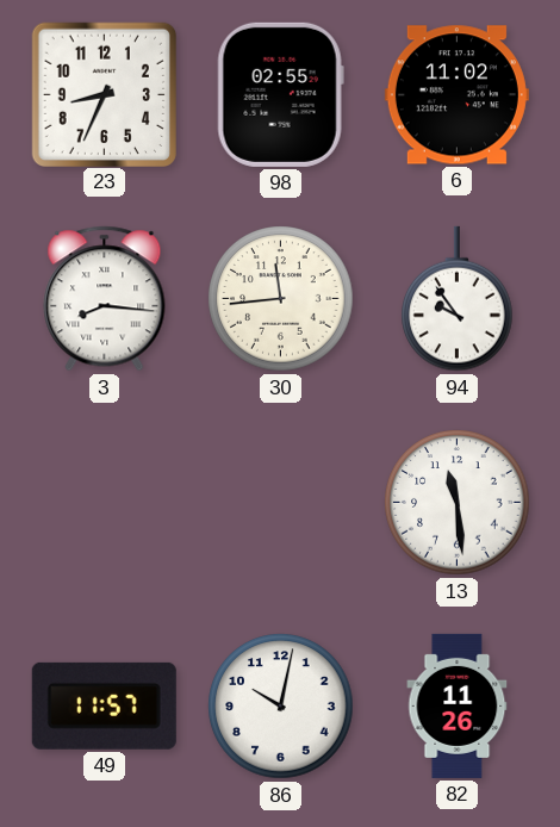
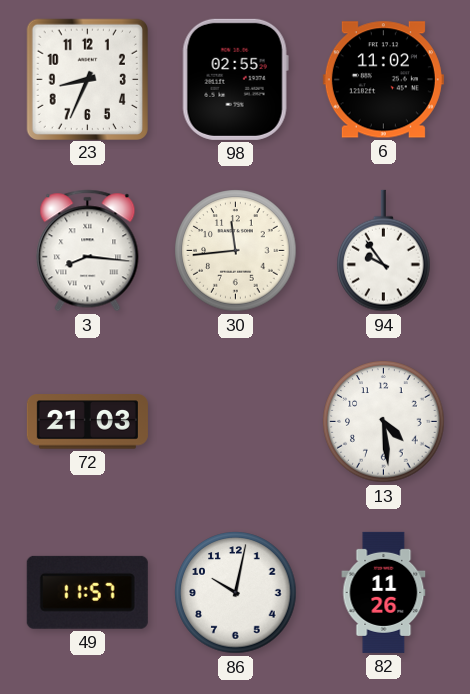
72: none -> 21:03 (87, 422)
13: 11:29 -> 4:29 (384, 422)
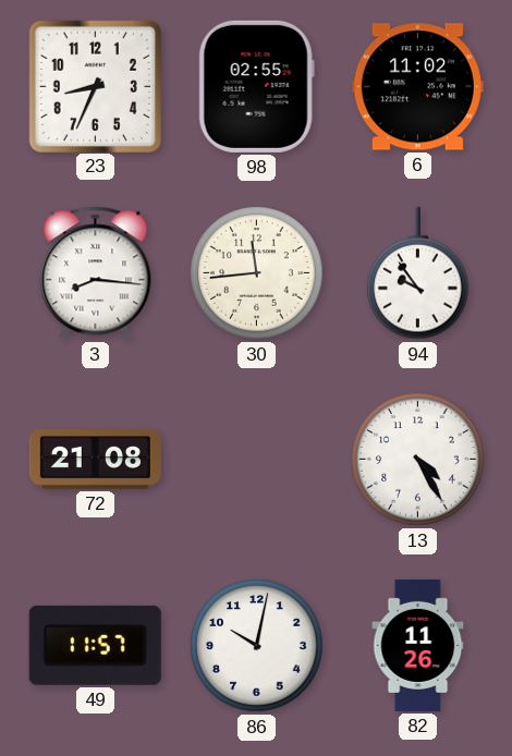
72: 21:03 -> 21:08 (95, 460)
13: 4:29 -> 4:25 (418, 460)
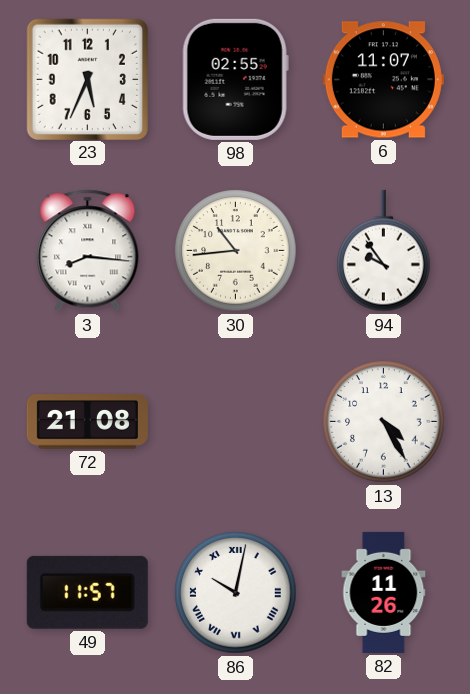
23: 8:34 -> 5:34 (87, 79)
6: 11:02 -> 11:07 (383, 80)
30: 11:44 -> 10:44 (236, 251)
86 numerals: Arabic -> Roman (236, 593)
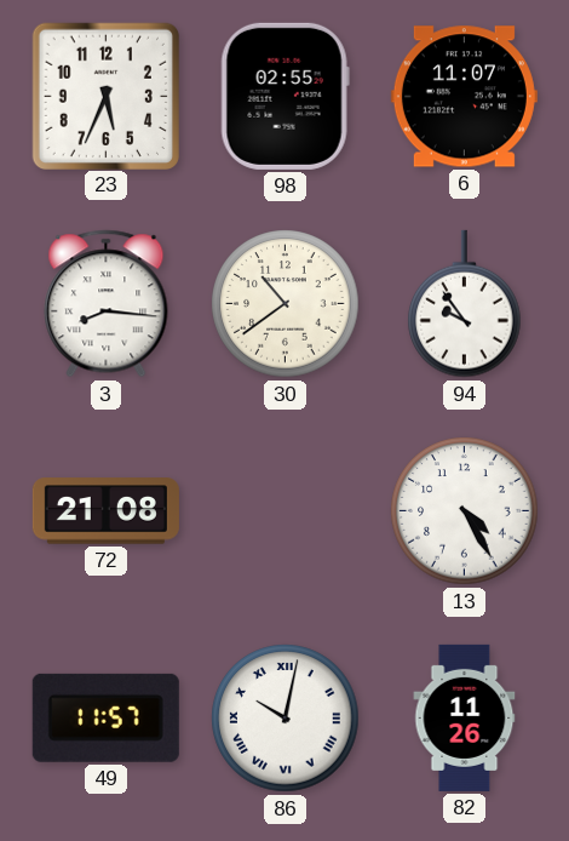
30: 10:44 -> 10:39 (286, 304)
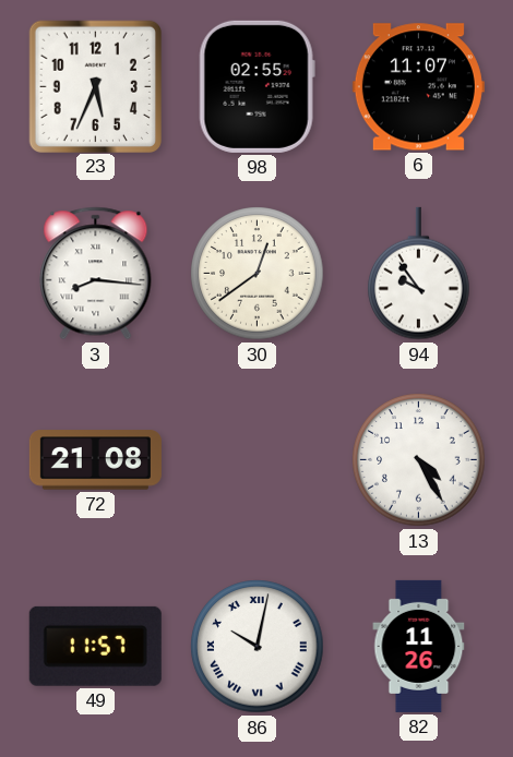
30: 10:39 -> 12:39 (258, 274)
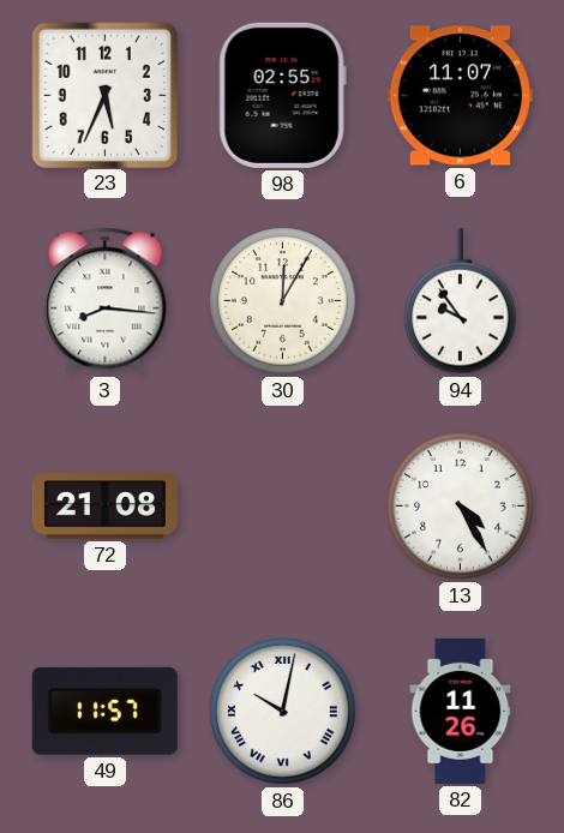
30: 12:39 -> 12:05 (283, 301)
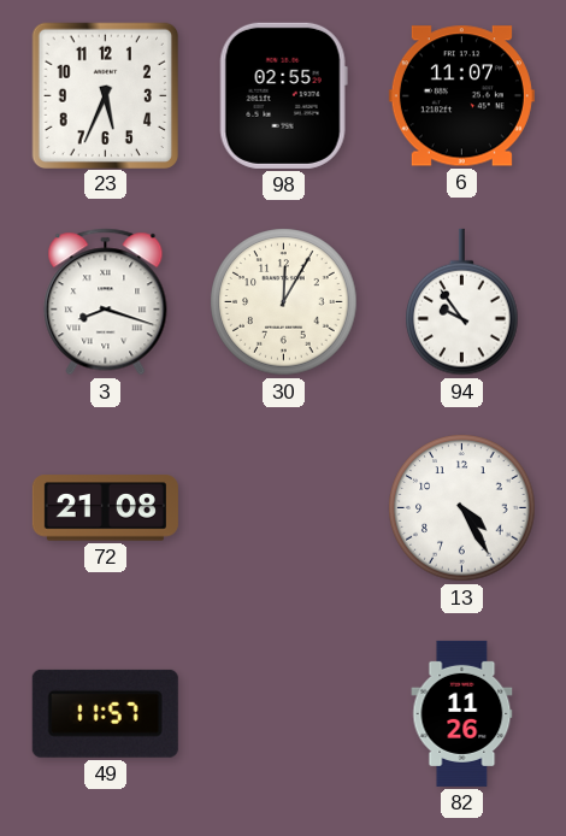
3: 8:16 -> 8:18 (106, 302)
86: 10:02 -> none (283, 712)
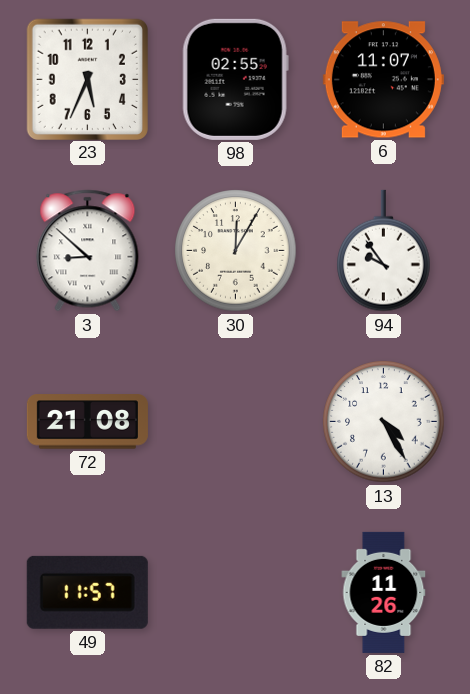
3: 8:18 -> 8:52 (88, 251)
